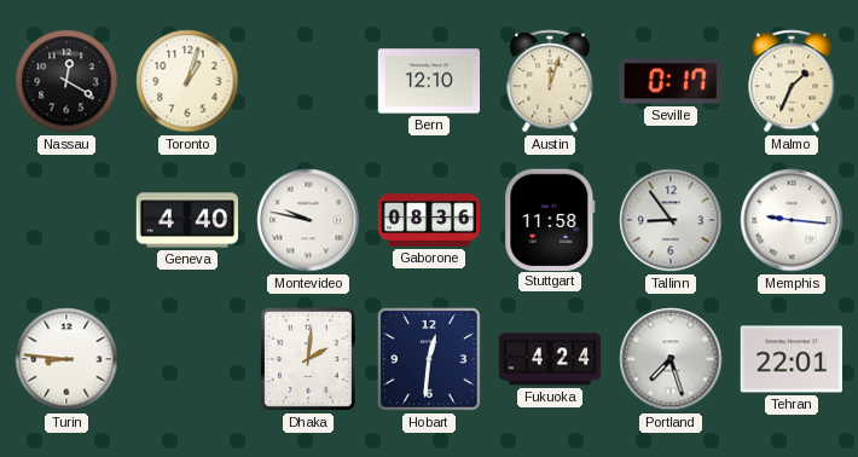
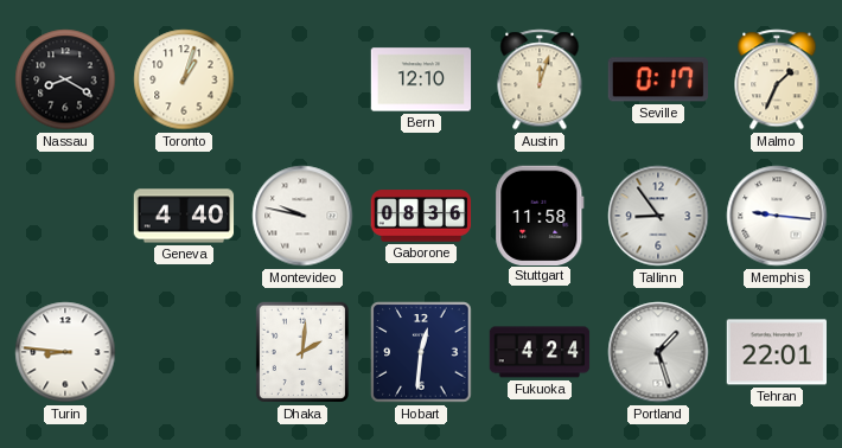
Nassau: 12:20 -> 8:20 (65, 79)
Portland: 7:27 -> 1:27 (658, 352)
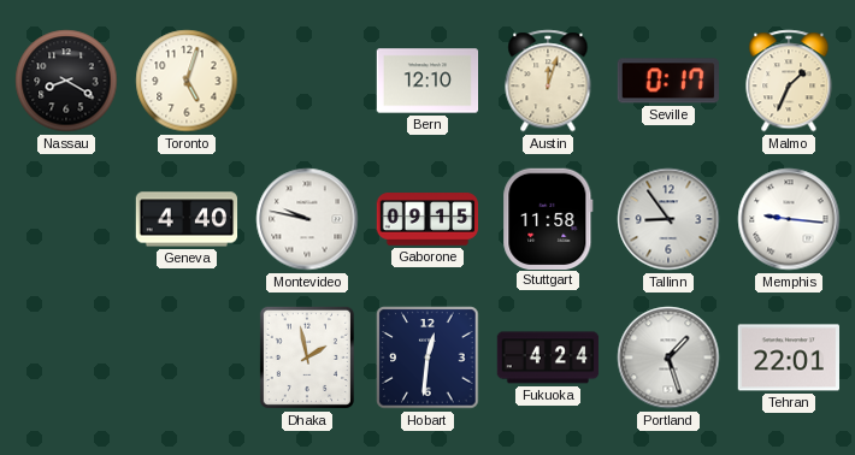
Toronto: 1:03 -> 5:03 (187, 81)
Gaborone: 08:36 -> 09:15 (427, 219)
Turin: 8:46 -> none (65, 352)
Dhaka: 2:01 -> 1:58 (307, 357)
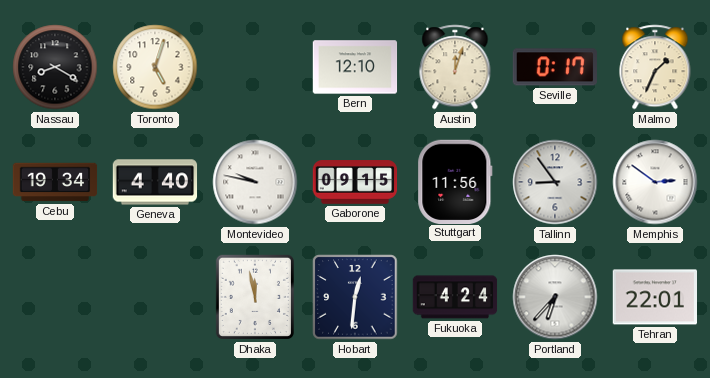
Cebu: none -> 19:34 (55, 182)
Stuttgart: 11:58 -> 11:56 (455, 181)
Memphis: 9:16 -> 2:51 (655, 182)
Dhaka: 1:58 -> 11:58 (255, 297)
Portland: 1:27 -> 6:37 (555, 297)
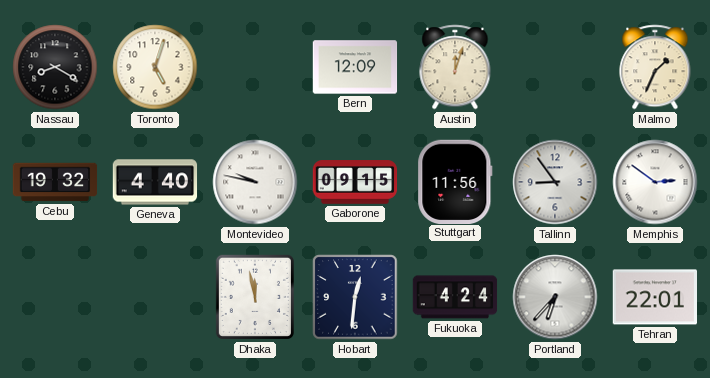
Bern: 12:10 -> 12:09 (355, 67)
Seville: 0:17 -> none (555, 67)
Cebu: 19:34 -> 19:32 (55, 182)
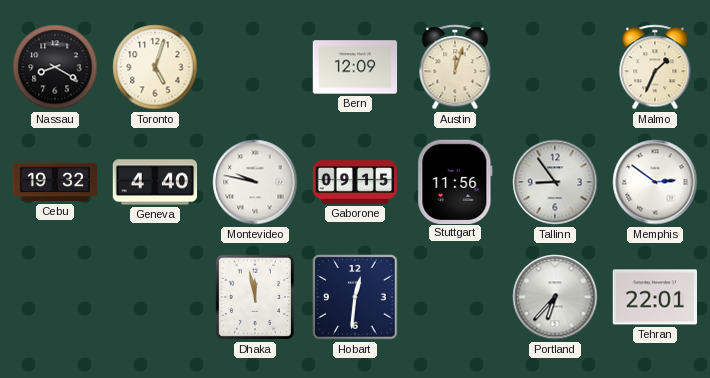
Fukuoka: 4:24 -> none (455, 297)
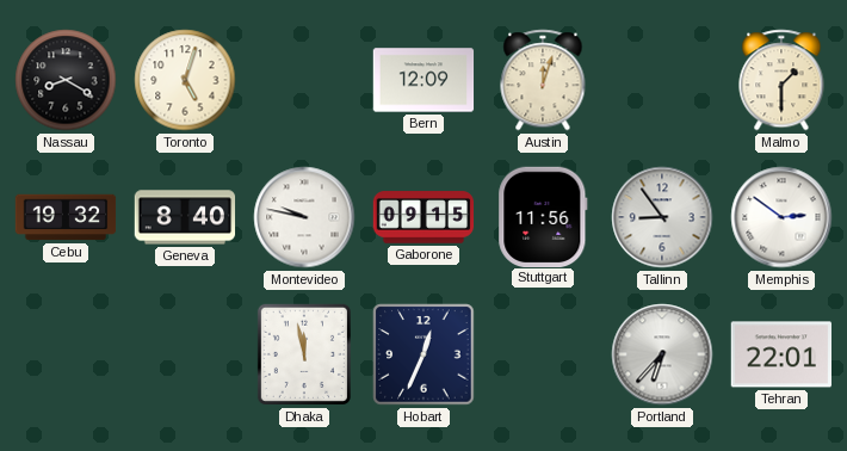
Malmo: 1:34 -> 1:30 (781, 80)
Geneva: 4:40 -> 8:40 (185, 217)
Hobart: 12:31 -> 12:34 (423, 354)
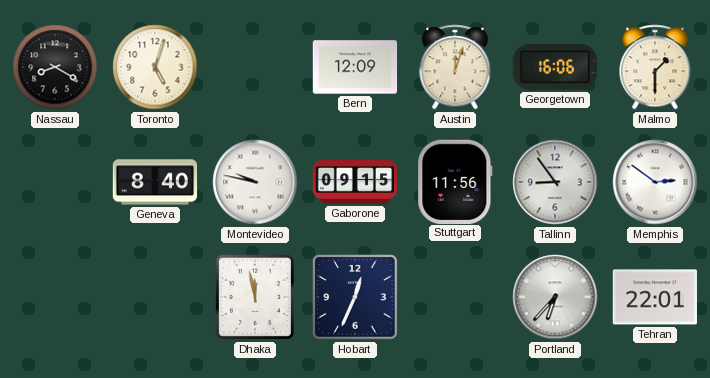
Georgetown: none -> 16:06 (554, 67)
Cebu: 19:32 -> none (66, 217)
